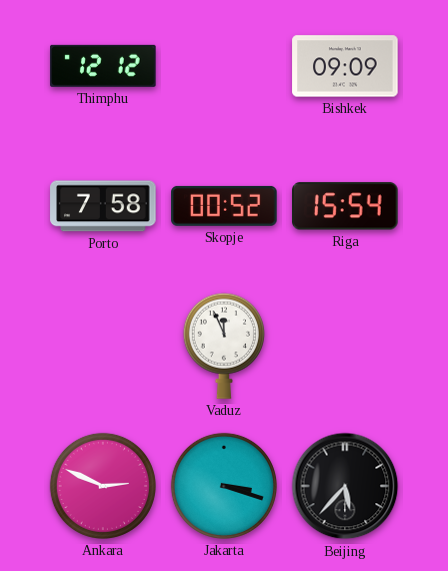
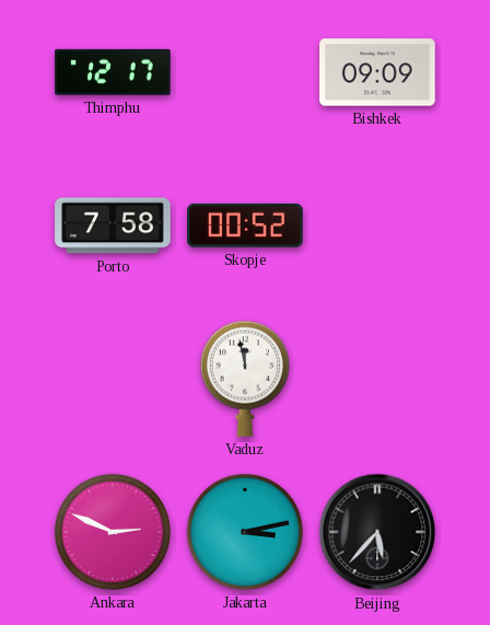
Thimphu: 12:12 -> 12:17 (113, 72)
Riga: 15:54 -> none (345, 206)
Vaduz: 11:56 -> 11:58 (245, 379)
Jakarta: 3:18 -> 3:13 (245, 532)
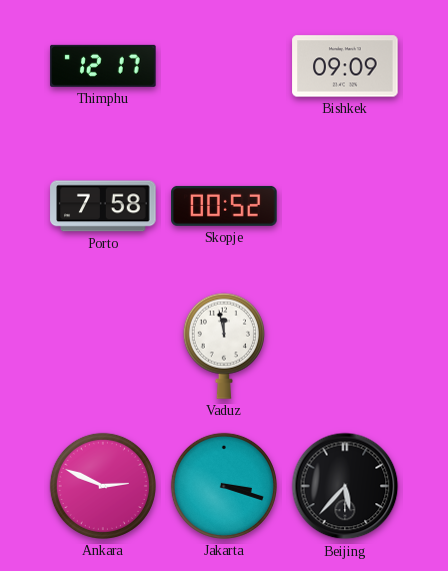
Jakarta: 3:13 -> 3:18 (224, 486)
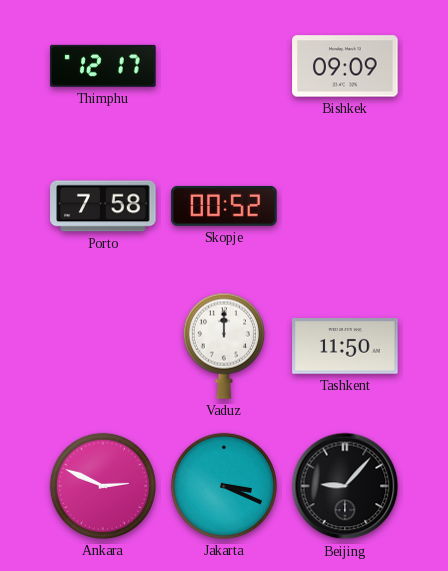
Vaduz: 11:58 -> 12:00 (224, 346)
Tashkent: none -> 11:50 (345, 346)
Jakarta: 3:18 -> 3:19 (224, 486)
Beijing: 5:37 -> 9:07 (345, 486)
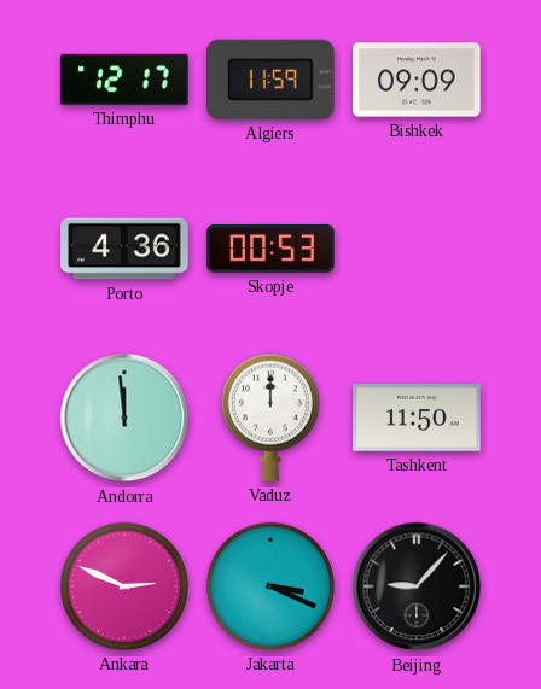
Algiers: none -> 11:59 (270, 80)
Porto: 7:58 -> 4:36 (124, 249)
Skopje: 00:52 -> 00:53 (270, 249)
Andorra: none -> 11:59 (124, 418)
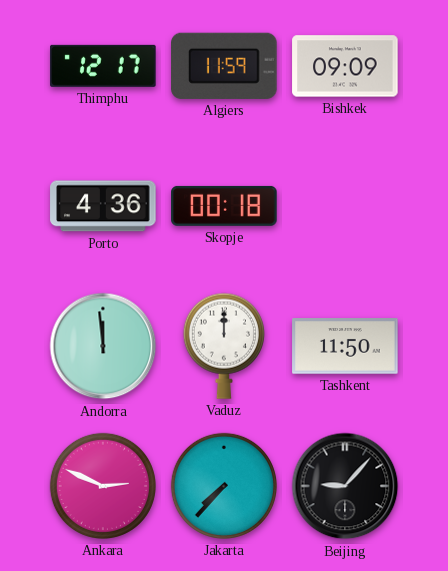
Skopje: 00:53 -> 00:18 (224, 206)
Jakarta: 3:19 -> 7:37 (224, 486)
